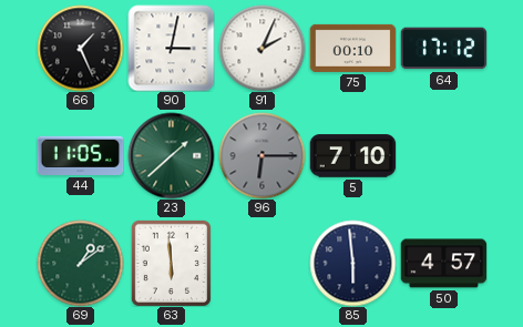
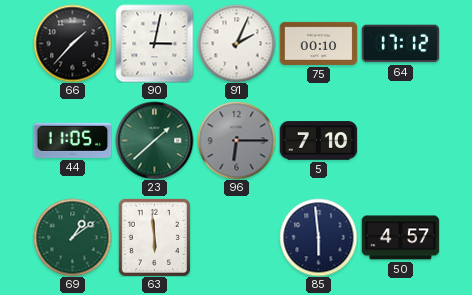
66: 1:26 -> 1:37 (72, 43)
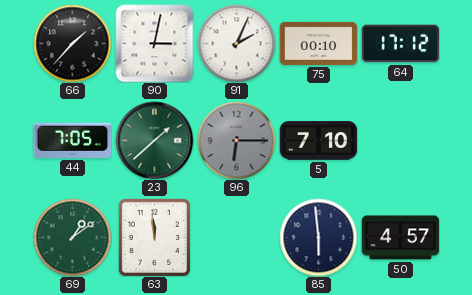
44: 11:05 -> 7:05 (72, 140)
63: 5:59 -> 11:59 (154, 237)
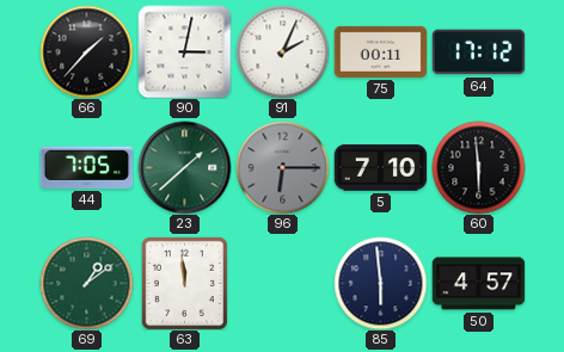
75: 00:10 -> 00:11 (380, 51)
60: none -> 5:59 (478, 167)
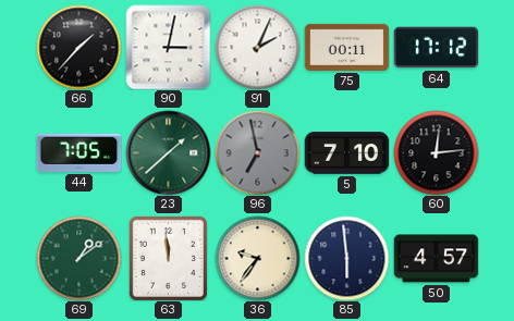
96: 6:15 -> 6:58 (257, 152)
60: 5:59 -> 12:14 (436, 152)
36: none -> 9:36 (257, 258)
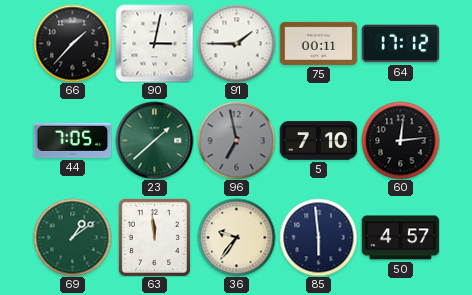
91: 2:04 -> 1:45 (236, 43)
